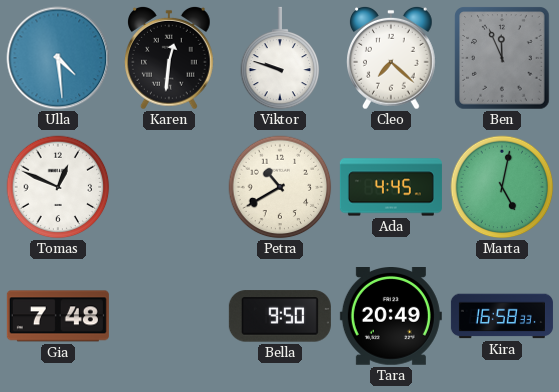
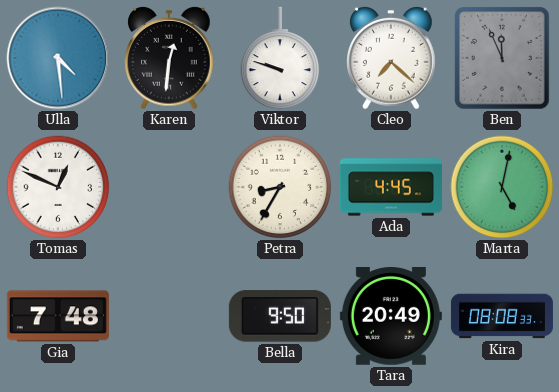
Petra: 10:40 -> 8:35 (280, 187)
Kira: 16:58 -> 08:08 (502, 316)
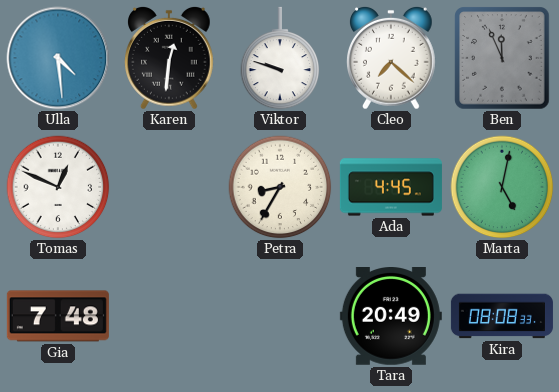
Bella: 9:50 -> none (280, 316)
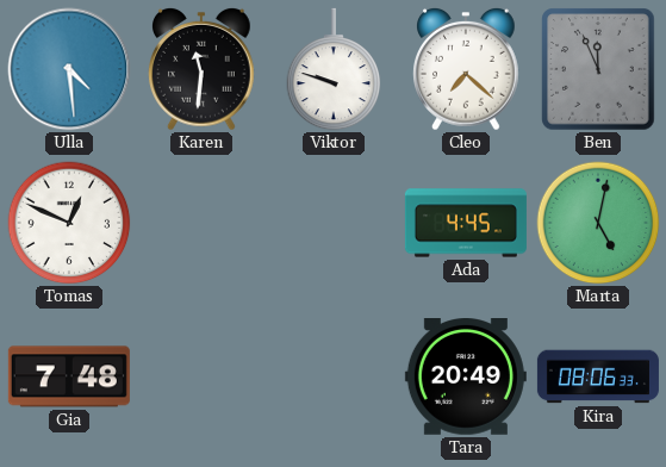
Karen: 12:31 -> 11:31 (203, 69)
Petra: 8:35 -> none (280, 187)
Kira: 08:08 -> 08:06 (598, 376)
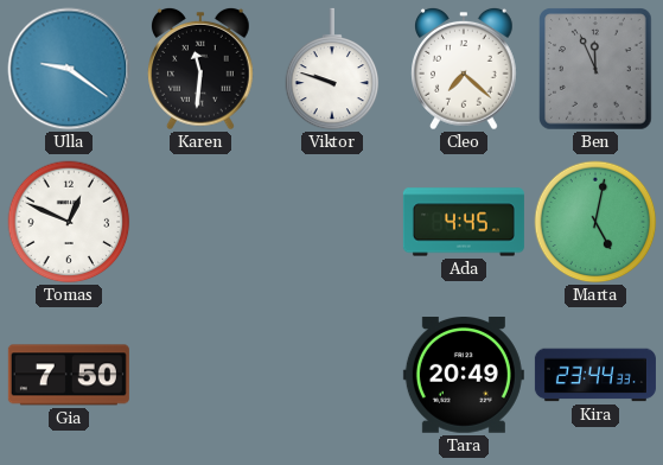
Ulla: 4:29 -> 9:21 (69, 69)
Gia: 7:48 -> 7:50 (69, 375)
Kira: 08:06 -> 23:44 (595, 375)
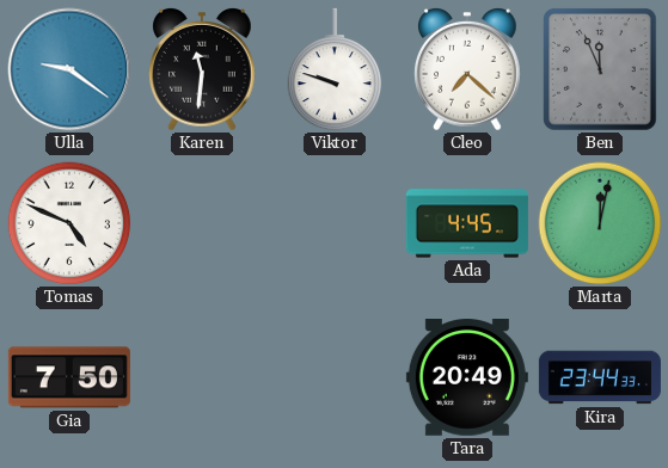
Tomas: 12:49 -> 4:49 (69, 223)
Marta: 5:02 -> 12:02 (600, 223)
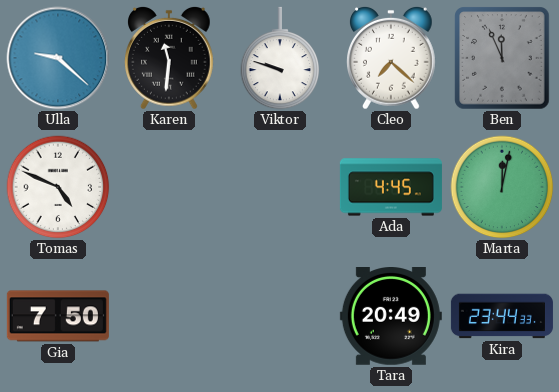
Ulla: 9:21 -> 9:22 (58, 58)
